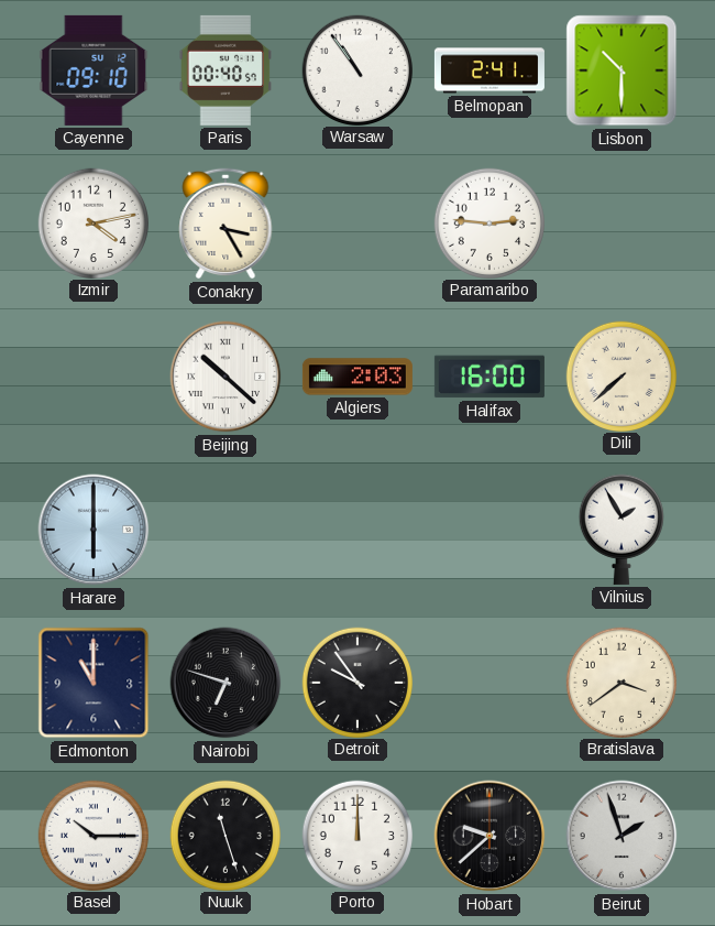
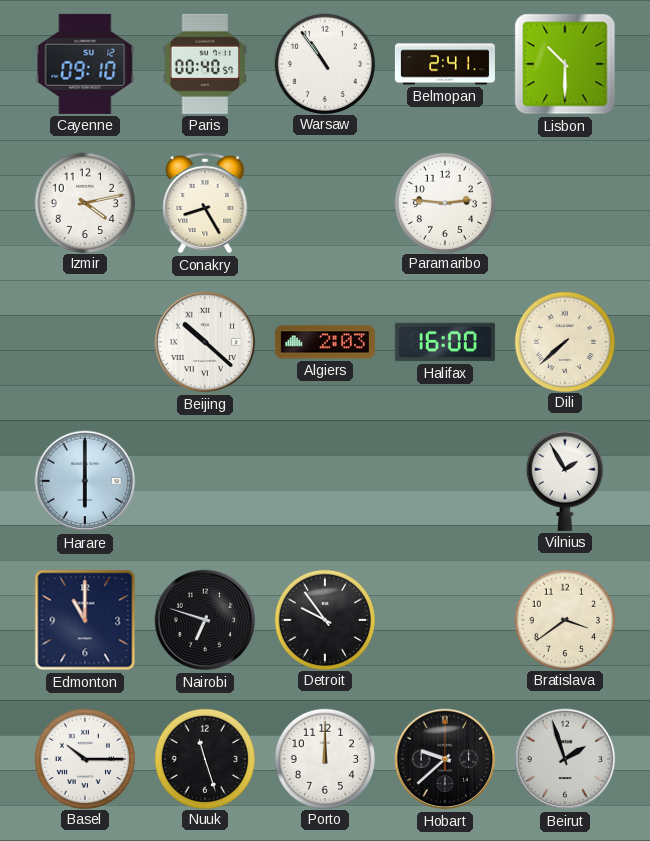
Conakry: 3:25 -> 8:25 (205, 203)
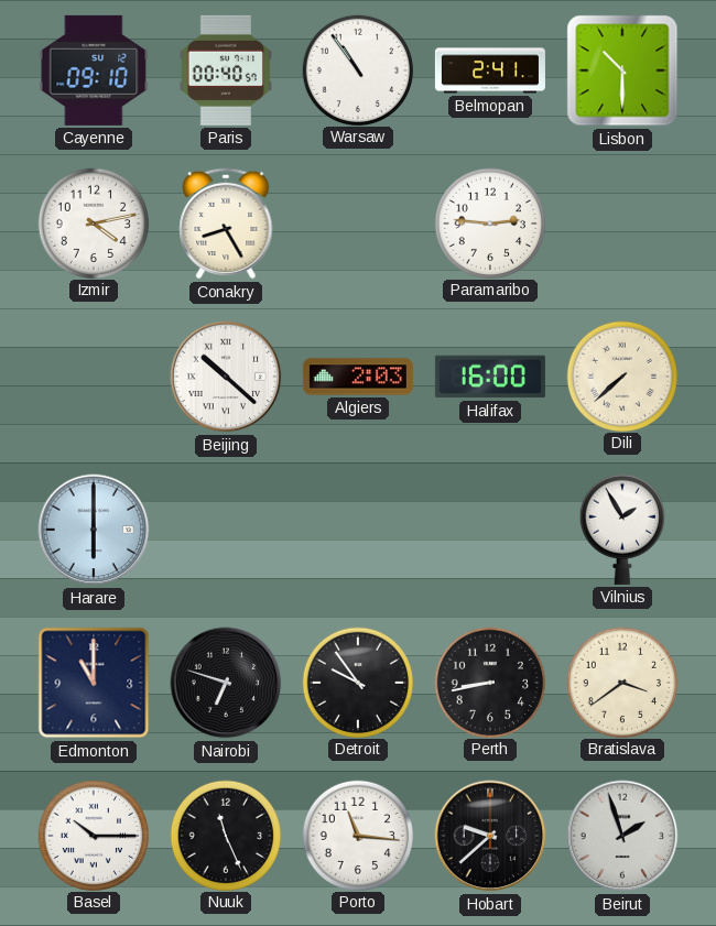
Perth: none -> 8:43 (489, 682)
Nuuk: 11:27 -> 11:26 (225, 835)
Porto: 12:00 -> 11:16 (357, 835)
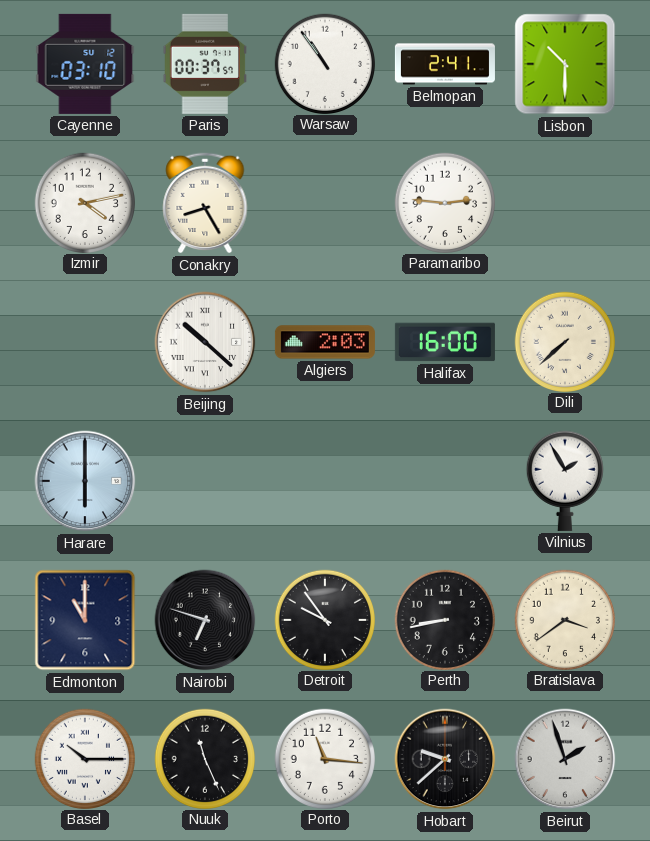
Cayenne: 09:10 -> 03:10 (85, 64)
Paris: 00:40 -> 00:37 (205, 64)
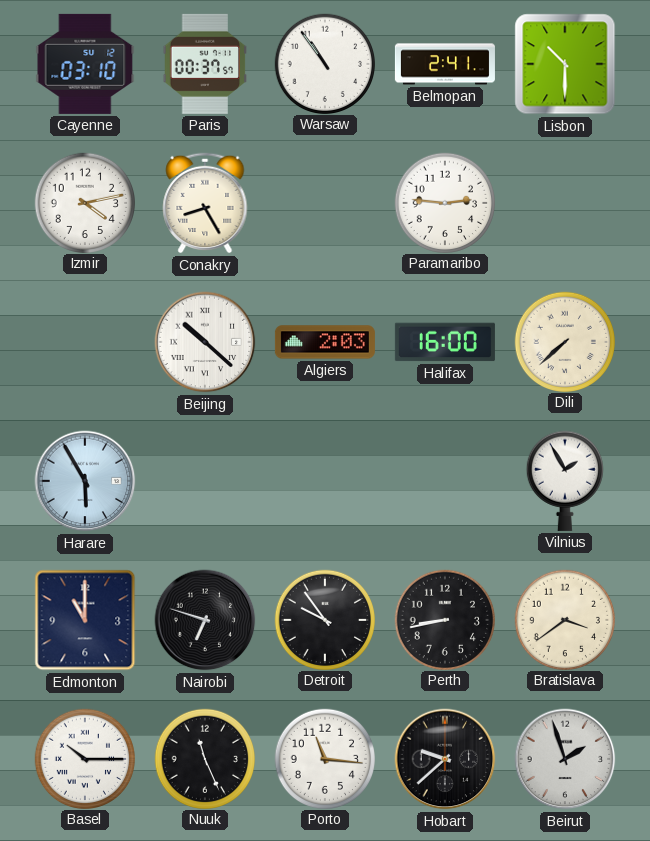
Harare: 6:00 -> 5:55 (85, 481)
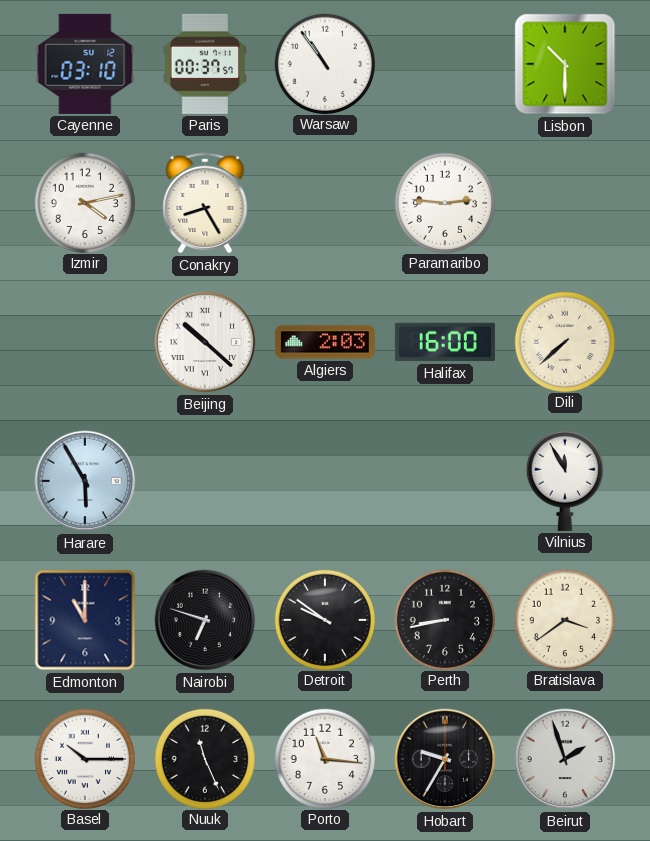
Belmopan: 2:41 -> none (445, 64)
Vilnius: 1:55 -> 11:55 (565, 481)
Detroit: 9:54 -> 9:51 (324, 619)
Hobart: 9:38 -> 9:35 (445, 759)
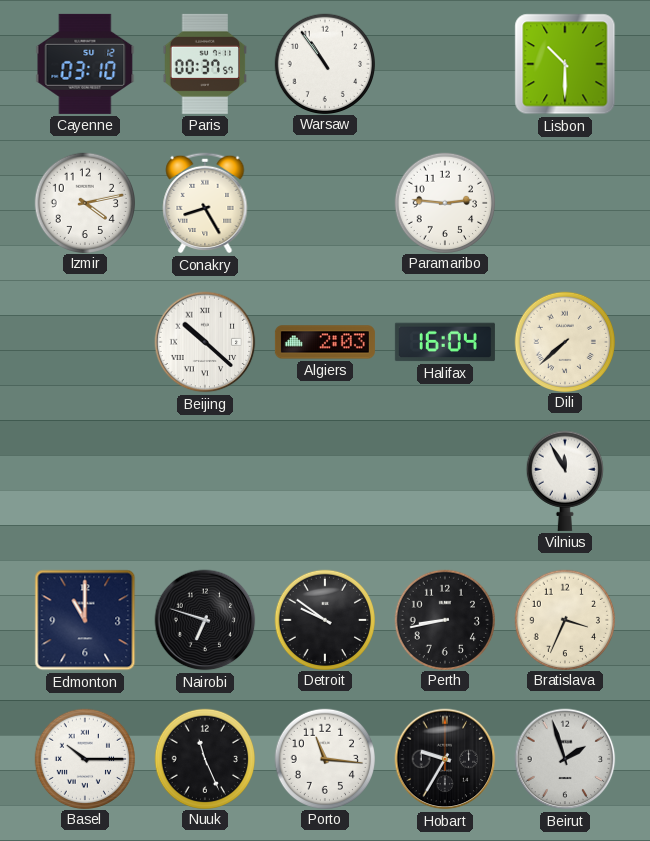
Halifax: 16:00 -> 16:04 (445, 342)
Harare: 5:55 -> none (85, 481)
Bratislava: 3:39 -> 3:34 (564, 619)
